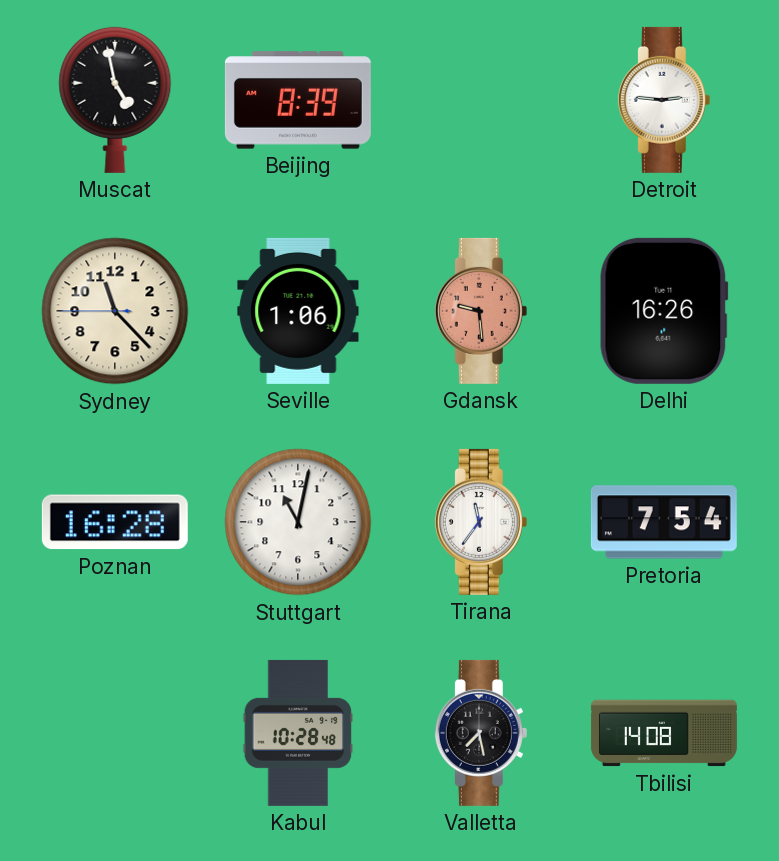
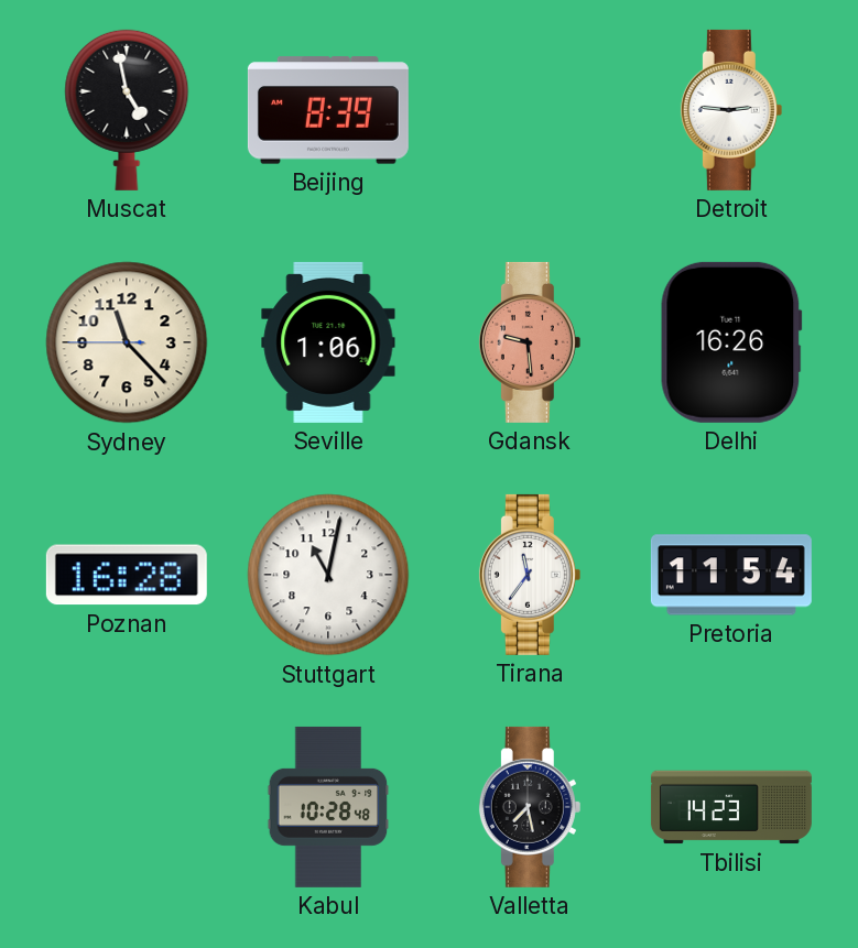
Pretoria: 7:54 -> 11:54 (731, 575)
Tbilisi: 14:08 -> 14:23 (731, 807)
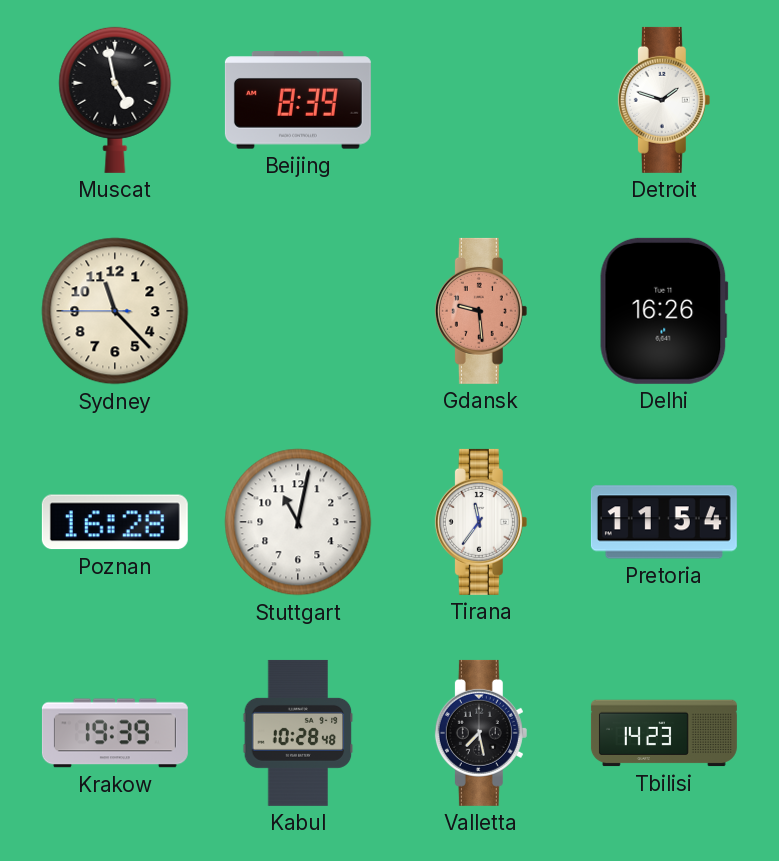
Detroit: 2:46 -> 1:48 (664, 100)
Seville: 1:06 -> none (328, 342)
Krakow: none -> 19:39 (115, 733)
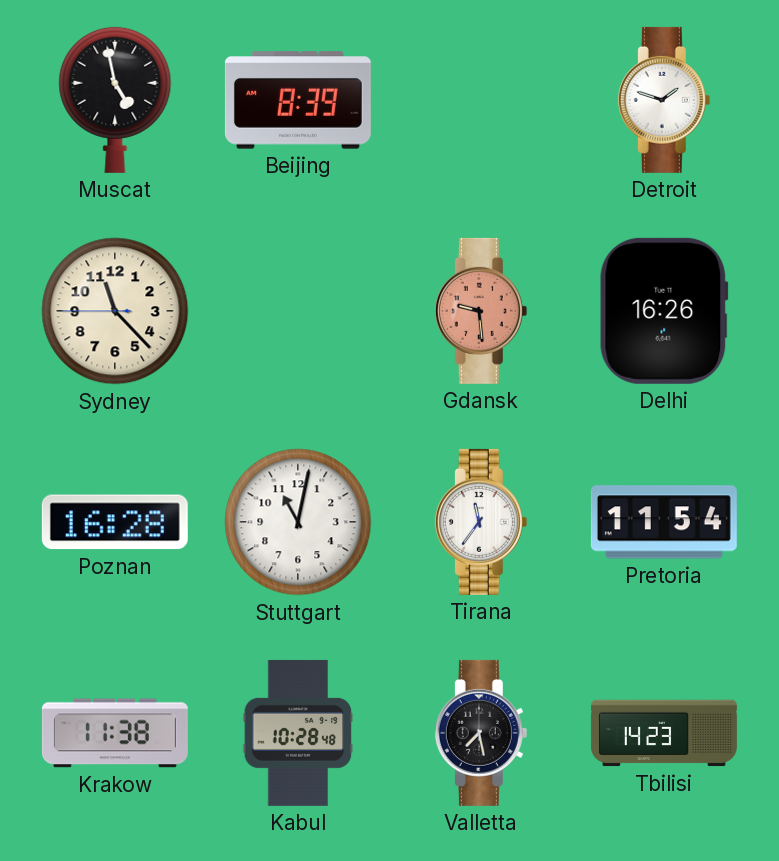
Krakow: 19:39 -> 11:38 (115, 733)
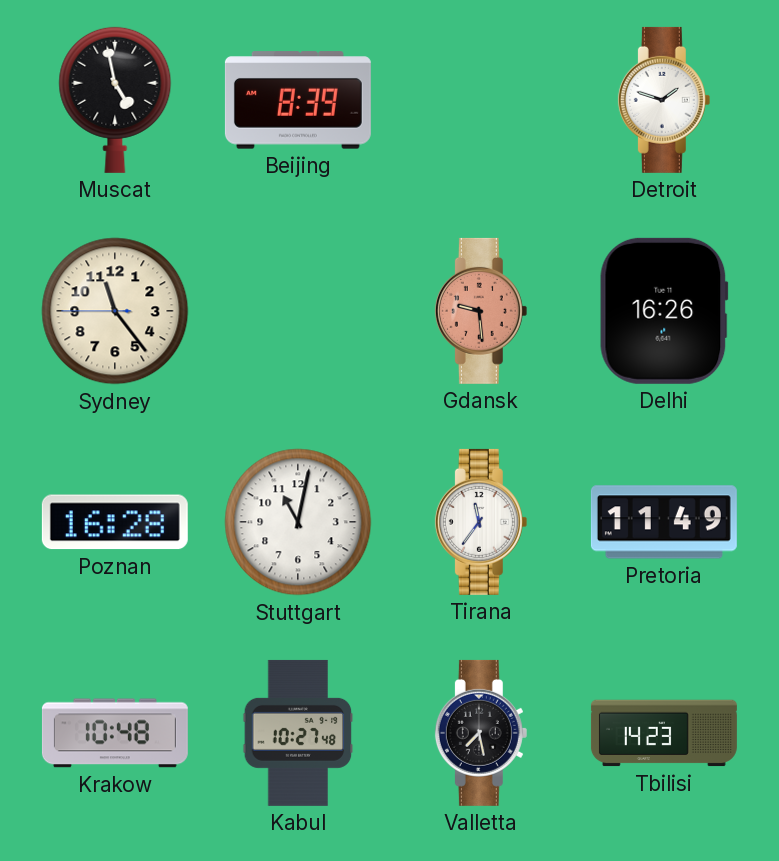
Sydney: 11:22 -> 11:23 (115, 311)
Pretoria: 11:54 -> 11:49 (664, 522)
Krakow: 11:38 -> 10:48 (115, 733)
Kabul: 10:28 -> 10:27 (298, 733)
